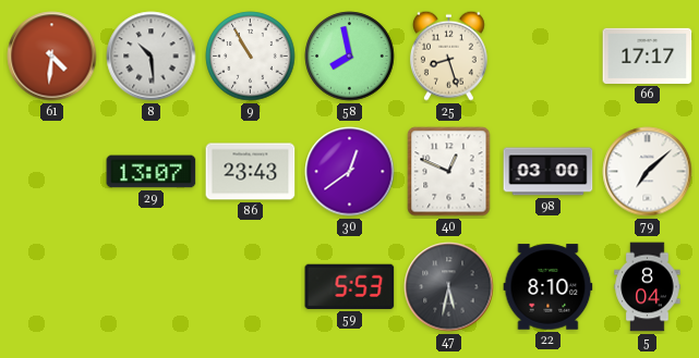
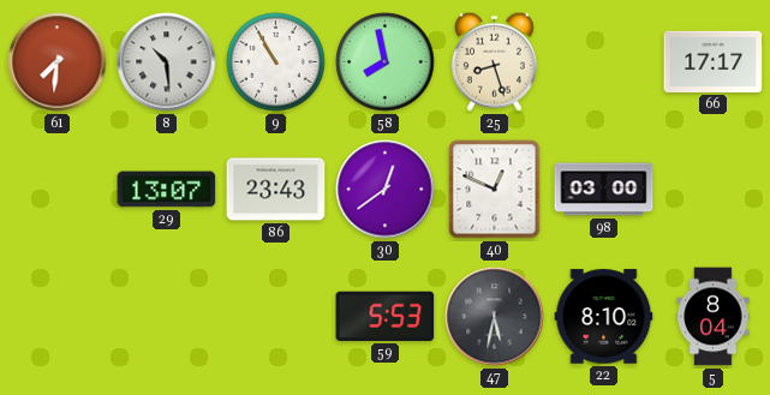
61: 4:31 -> 7:31 (58, 62)
79: 7:08 -> none (648, 172)
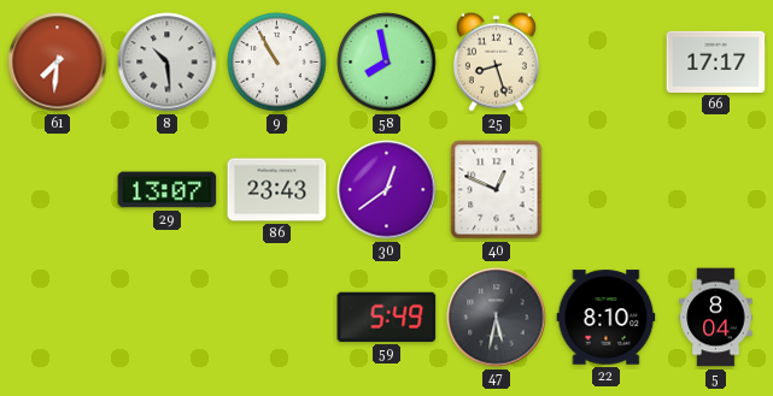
98: 03:00 -> none (604, 190)
59: 5:53 -> 5:49 (387, 317)
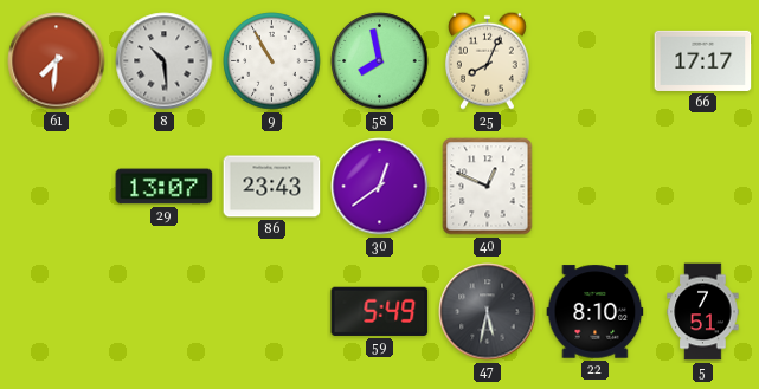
25: 8:27 -> 8:04 (487, 60)
5: 8:04 -> 7:51 (703, 312)
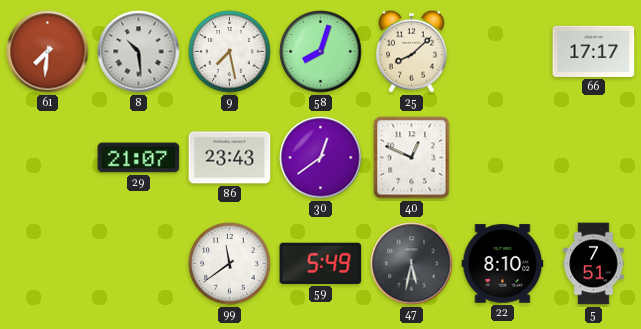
9: 10:55 -> 7:28 (230, 52)
58: 7:58 -> 8:03 (321, 52)
25: 8:04 -> 8:08 (411, 51)
29: 13:07 -> 21:07 (139, 158)
99: none -> 11:39 (230, 264)
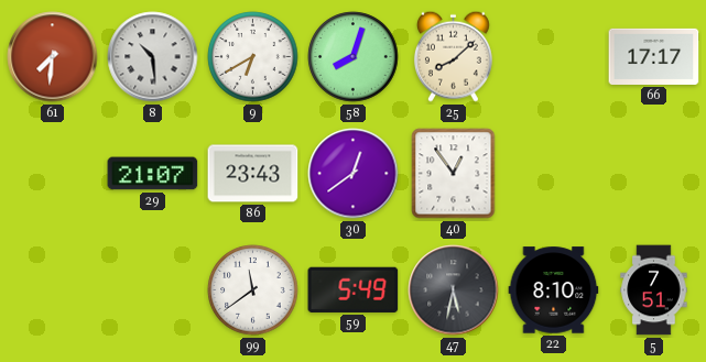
9: 7:28 -> 6:40 (253, 57)
40: 12:49 -> 12:54 (454, 174)
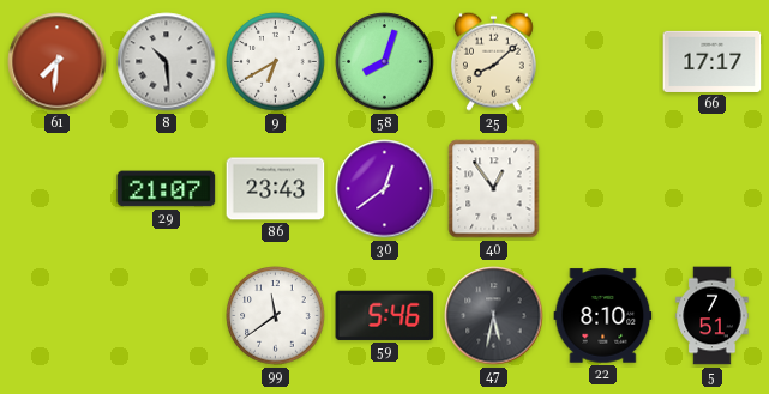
59: 5:49 -> 5:46 (385, 315)
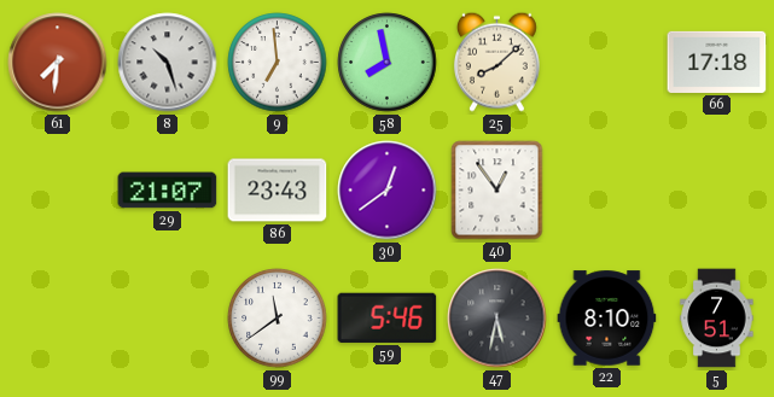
8: 10:29 -> 10:27 (168, 63)
9: 6:40 -> 6:59 (278, 63)
58: 8:03 -> 7:58 (388, 63)
66: 17:17 -> 17:18 (717, 62)
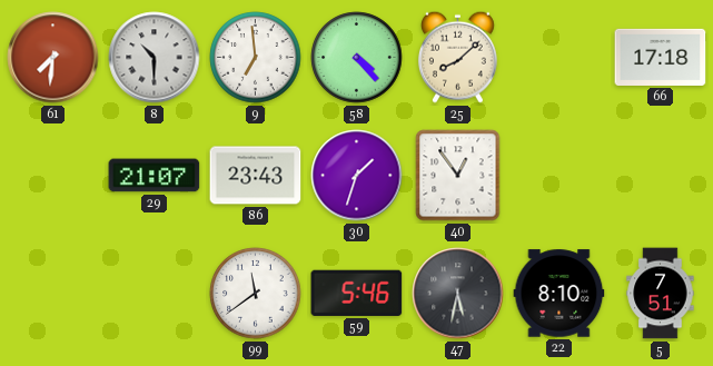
8: 10:27 -> 10:30 (155, 58)
58: 7:58 -> 4:23 (357, 58)
30: 12:39 -> 1:33 (357, 176)
